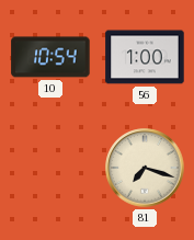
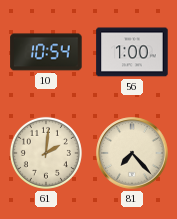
61: none -> 2:01 (46, 153)
81: 7:18 -> 7:23 (132, 153)
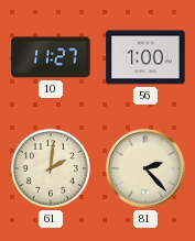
10: 10:54 -> 11:27 (51, 57)
81: 7:23 -> 2:23 (145, 168)
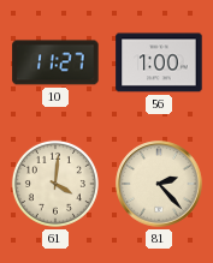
61: 2:01 -> 4:01 (55, 184)
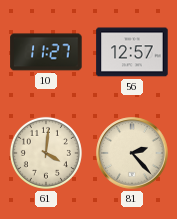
56: 1:00 -> 12:57 (132, 52)
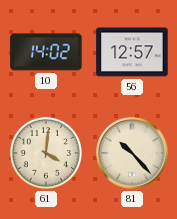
10: 11:27 -> 14:02 (46, 52)
81: 2:23 -> 10:23 (132, 153)
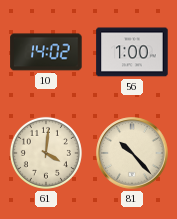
56: 12:57 -> 1:00 (132, 52)
